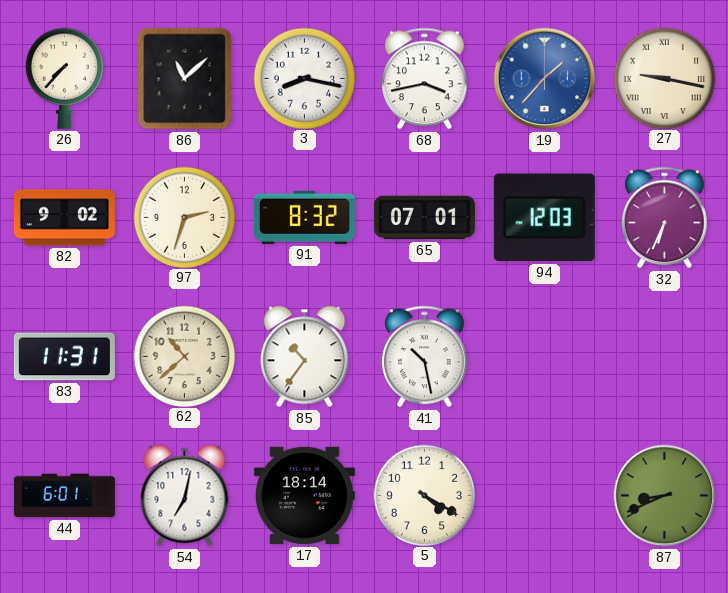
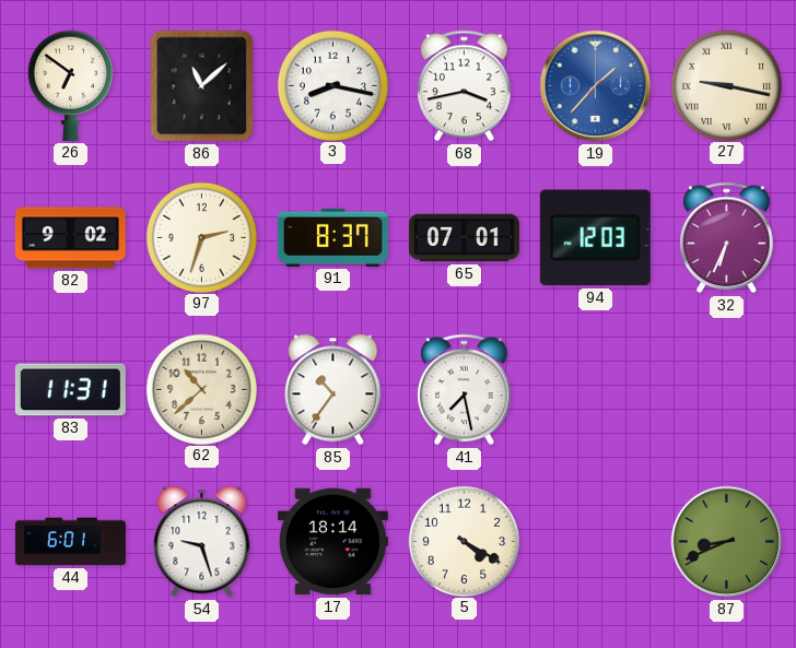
26: 7:37 -> 6:51 (70, 85)
91: 8:32 -> 8:37 (332, 237)
41: 10:28 -> 7:28 (465, 390)
54: 7:02 -> 9:27 (202, 542)
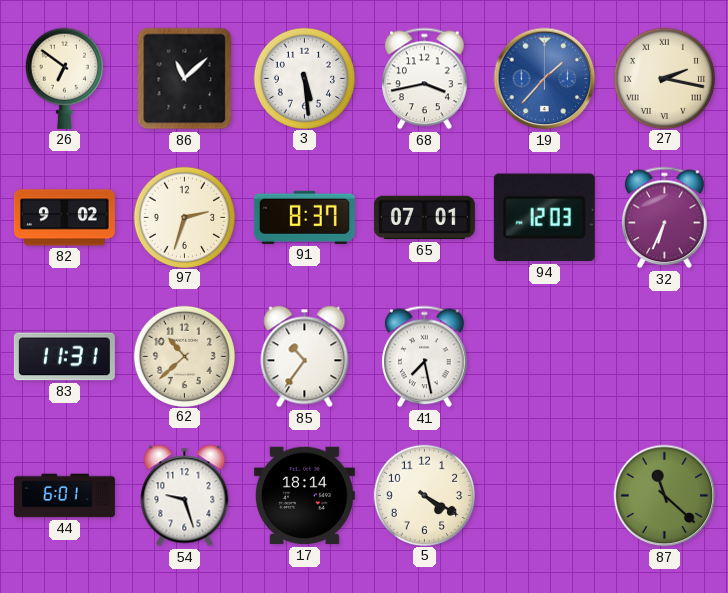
3: 8:17 -> 5:29 (304, 78)
27: 9:17 -> 2:17 (664, 78)
87: 8:41 -> 11:22 (665, 496)
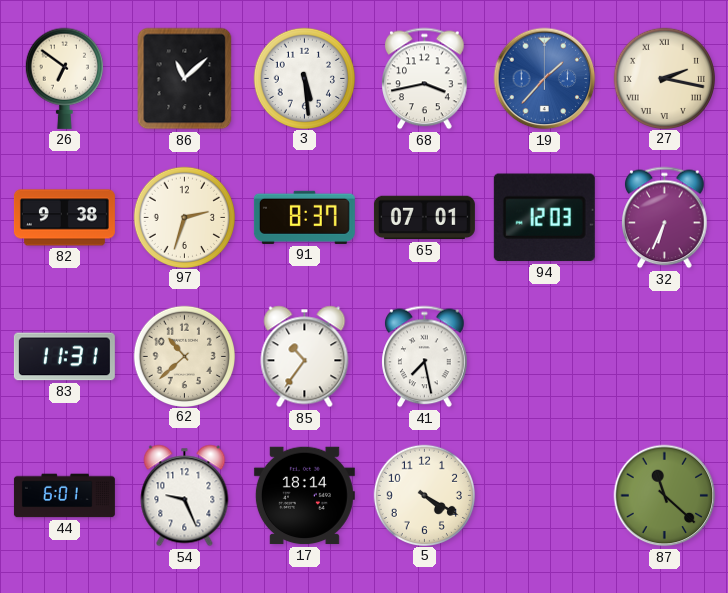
82: 9:02 -> 9:38 (64, 218)
54: 9:27 -> 9:26 (185, 496)
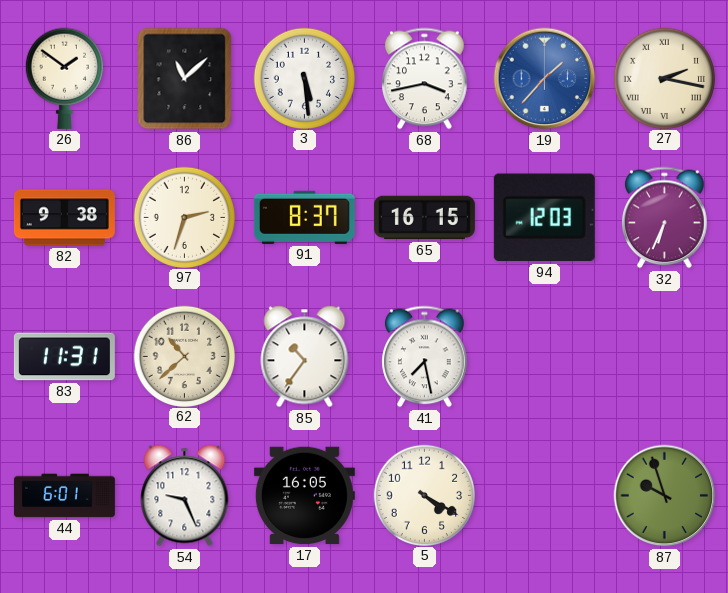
26: 6:51 -> 1:51 (64, 78)
65: 07:01 -> 16:15 (424, 218)
17: 18:14 -> 16:05 (304, 496)
87: 11:22 -> 9:57 (665, 496)
